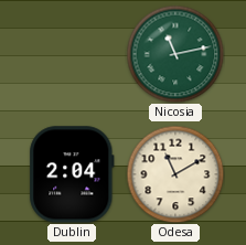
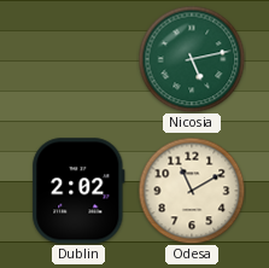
Nicosia: 11:13 -> 5:13 (192, 59)
Dublin: 2:04 -> 2:02 (78, 191)
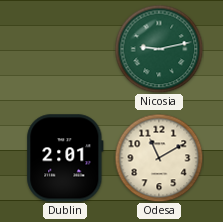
Nicosia: 5:13 -> 9:13 (159, 49)
Dublin: 2:02 -> 2:01 (65, 158)
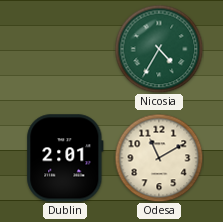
Nicosia: 9:13 -> 4:35 (159, 49)
